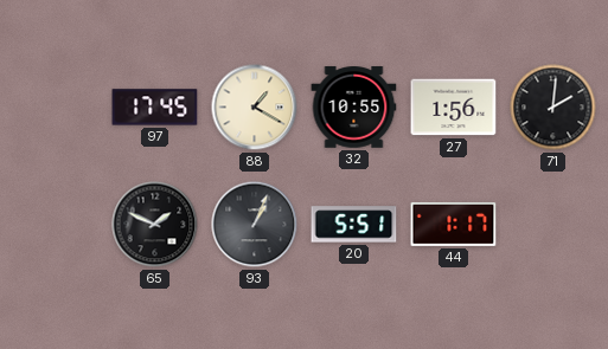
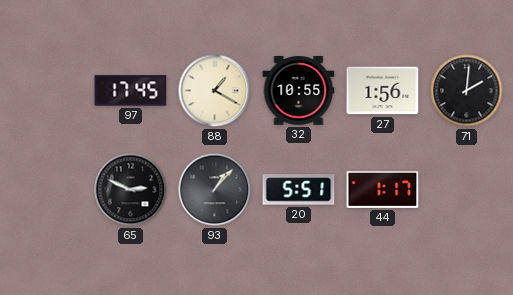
65: 1:49 -> 2:49 (131, 190)
93: 1:04 -> 1:07 (215, 190)
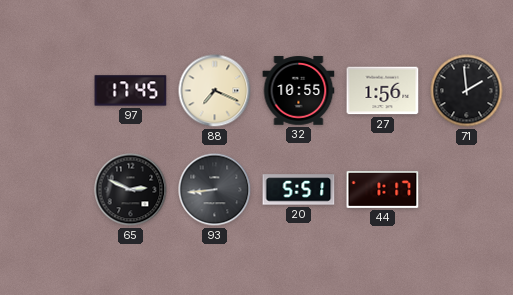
88: 1:20 -> 7:19 (215, 91)
71: 2:01 -> 1:59 (467, 91)
93: 1:07 -> 8:44 (215, 190)
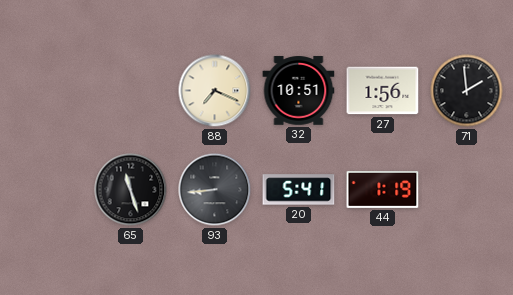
97: 17:45 -> none (131, 91)
32: 10:55 -> 10:51 (299, 91)
65: 2:49 -> 11:27 (131, 190)
20: 5:51 -> 5:41 (299, 190)
44: 1:17 -> 1:19 (383, 189)
